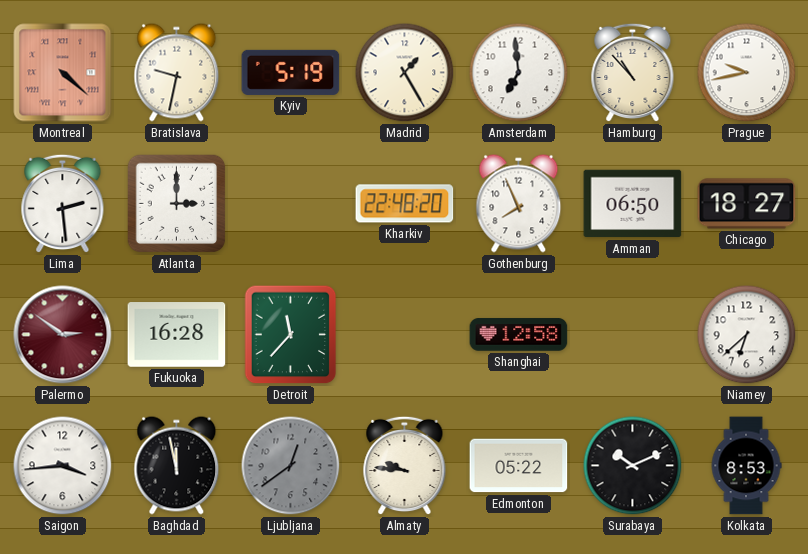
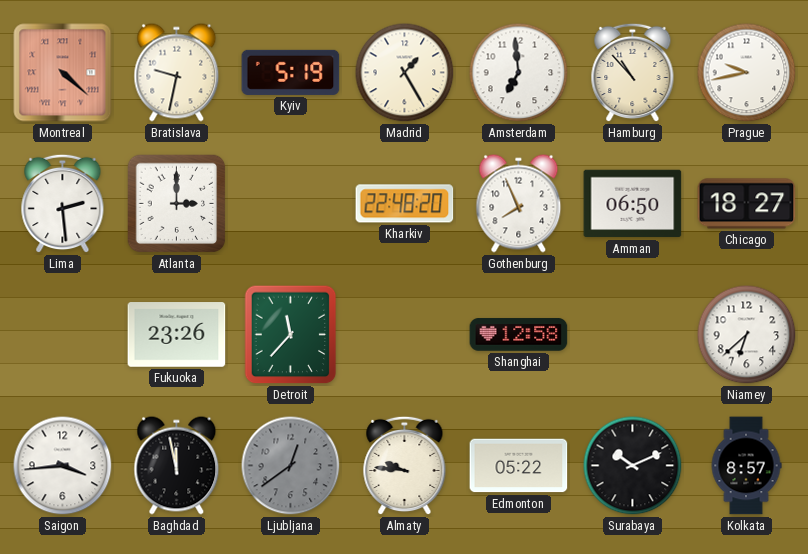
Palermo: 2:51 -> none (63, 335)
Fukuoka: 16:28 -> 23:26 (177, 335)
Kolkata: 8:53 -> 8:57 (746, 466)
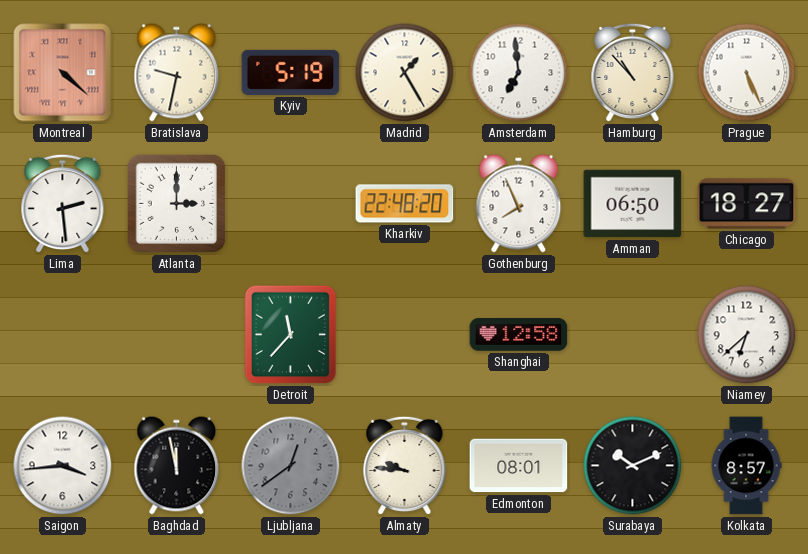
Prague: 9:43 -> 5:26 (747, 73)
Fukuoka: 23:26 -> none (177, 335)
Edmonton: 05:22 -> 08:01 (519, 466)
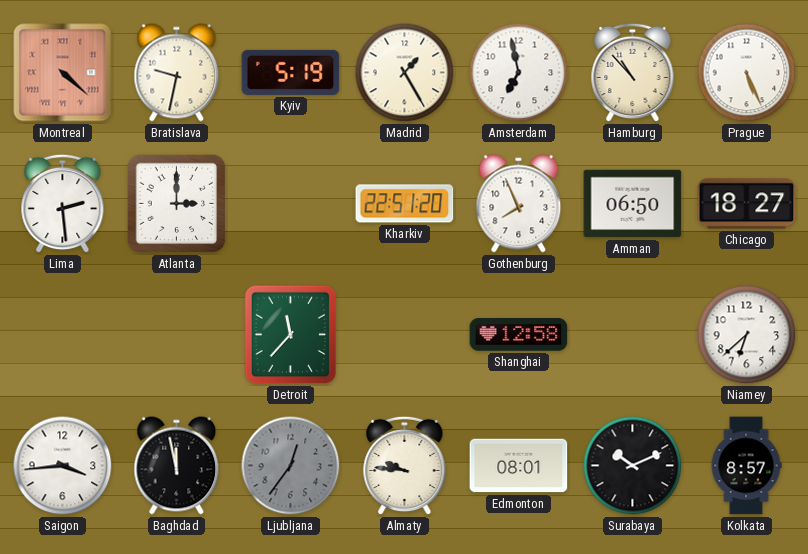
Amsterdam: 6:59 -> 6:58 (519, 73)
Kharkiv: 22:48 -> 22:51 (405, 204)
Ljubljana: 12:39 -> 12:36 (291, 466)
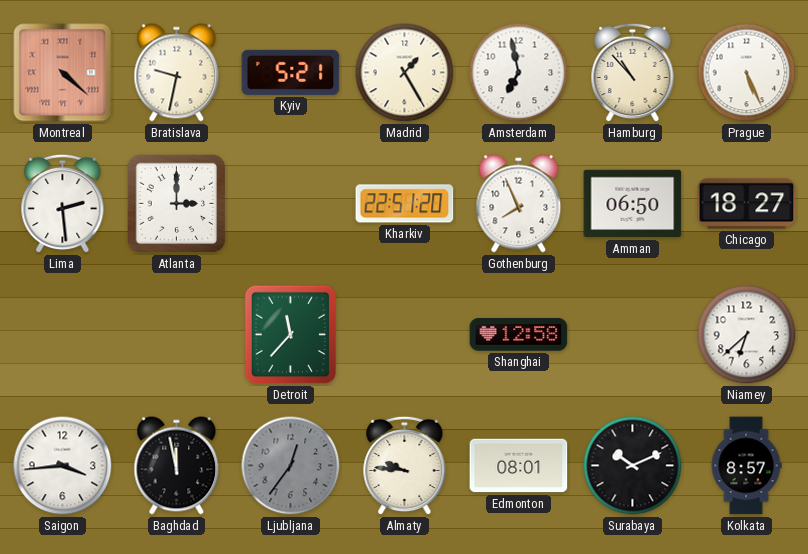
Kyiv: 5:19 -> 5:21 (291, 72)
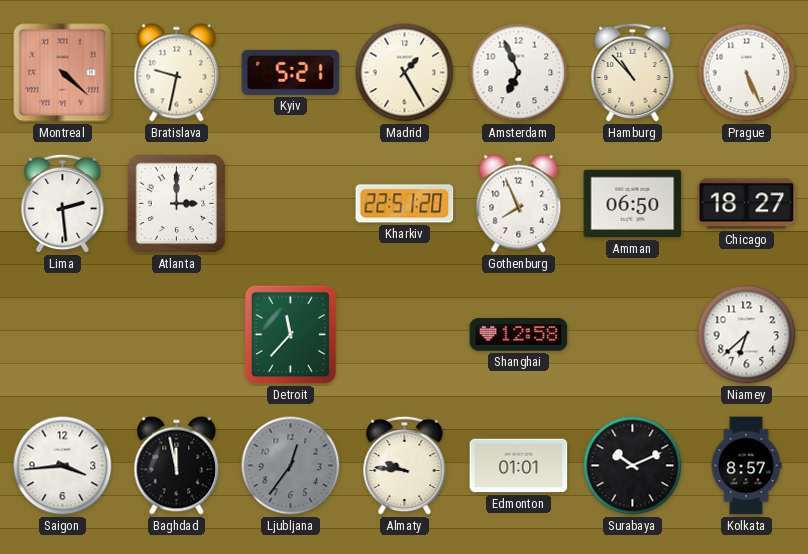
Amsterdam: 6:58 -> 6:56 (519, 73)
Edmonton: 08:01 -> 01:01 (519, 466)
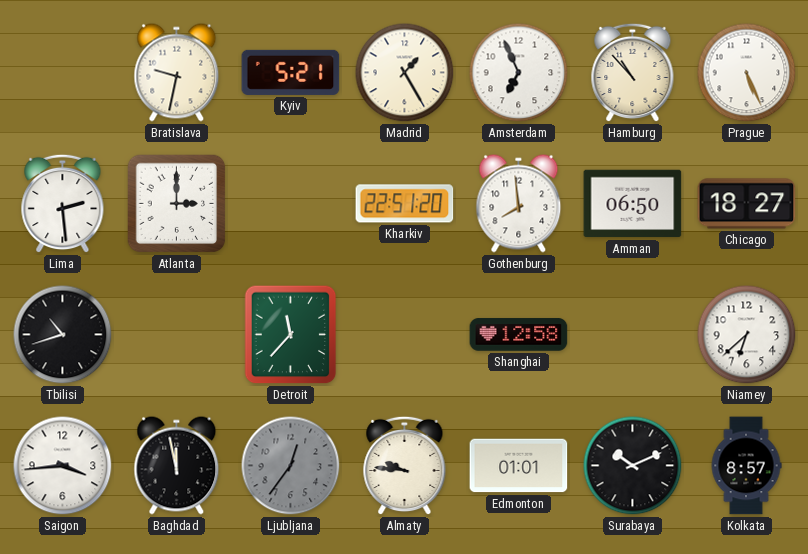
Montreal: 4:22 -> none (63, 73)
Gothenburg: 7:56 -> 7:59 (519, 204)
Tbilisi: none -> 10:42 (63, 335)
